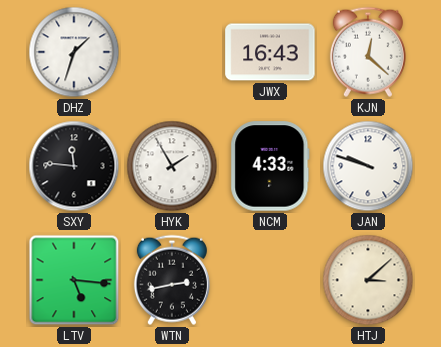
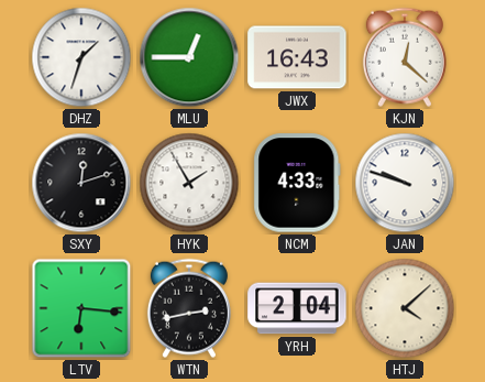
MLU: none -> 12:45 (189, 57)
SXY: 11:46 -> 12:12 (81, 183)
LTV: 5:16 -> 6:16 (81, 308)
YRH: none -> 2:04 (297, 308)
HTJ: 3:08 -> 4:08 (405, 308)
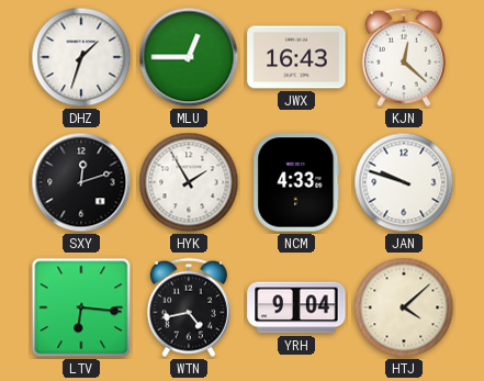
WTN: 2:43 -> 4:43 (189, 307)
YRH: 2:04 -> 9:04 (296, 307)
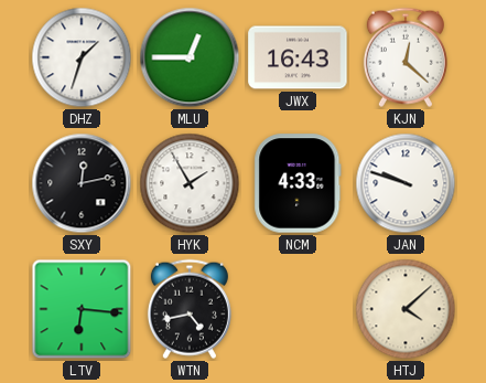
SXY: 12:12 -> 12:13 (82, 183)
YRH: 9:04 -> none (296, 307)
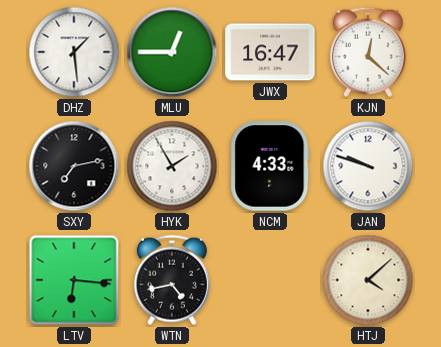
DHZ: 1:33 -> 1:29 (74, 52)
JWX: 16:43 -> 16:47 (270, 52)
SXY: 12:13 -> 7:13 (74, 166)
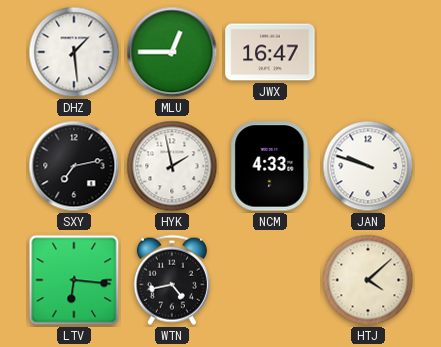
KJN: 12:22 -> none (368, 52)
HYK: 1:55 -> 1:58 (172, 166)
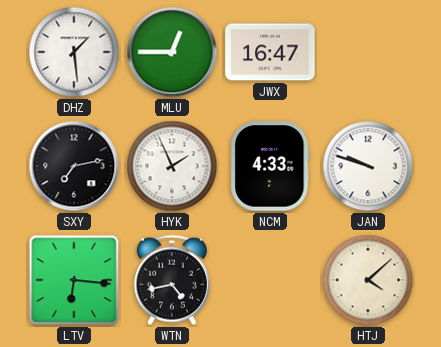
HYK: 1:58 -> 1:56 (172, 166)
